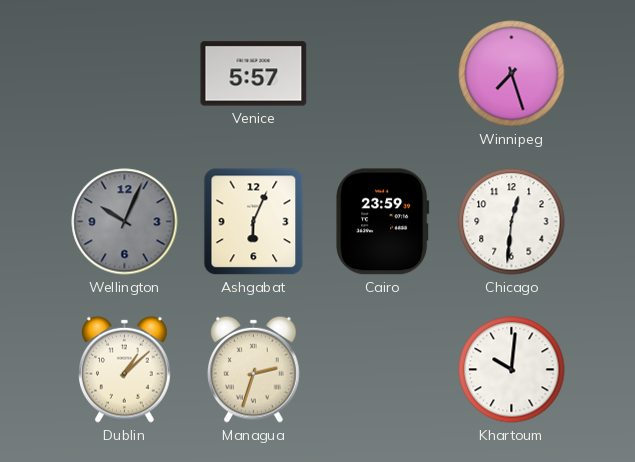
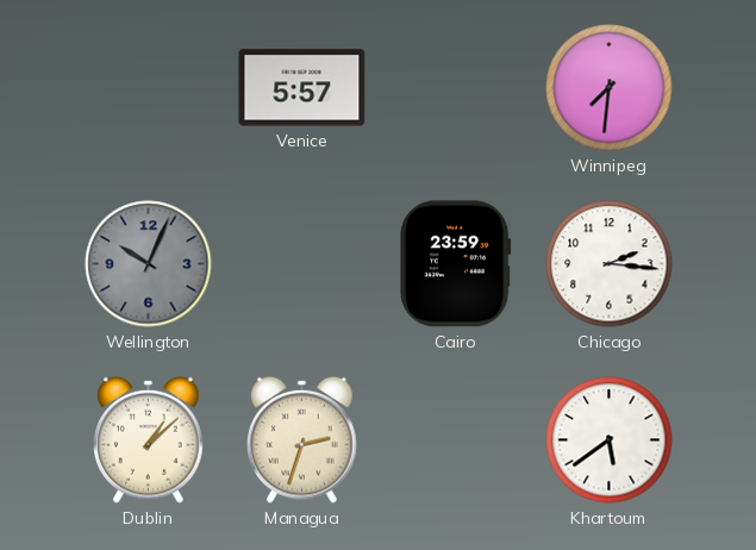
Winnipeg: 7:27 -> 7:31 (610, 88)
Ashgabat: 6:04 -> none (254, 222)
Chicago: 12:31 -> 2:16 (610, 264)
Khartoum: 10:01 -> 5:39 (610, 440)
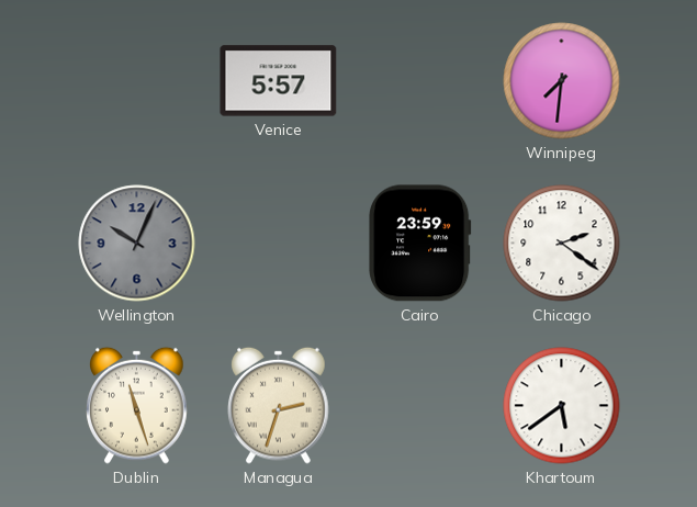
Chicago: 2:16 -> 2:21 (562, 244)
Dublin: 1:08 -> 11:27 (137, 405)
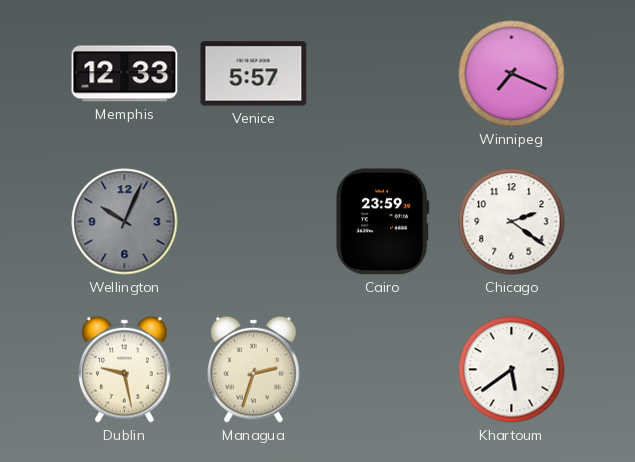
Memphis: none -> 12:33 (125, 74)
Winnipeg: 7:31 -> 7:19 (512, 74)
Dublin: 11:27 -> 9:28 (125, 369)
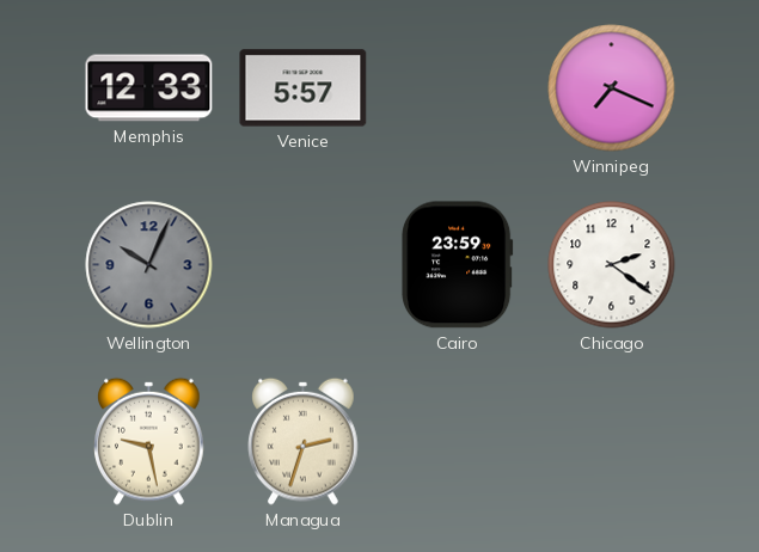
Khartoum: 5:39 -> none (512, 370)
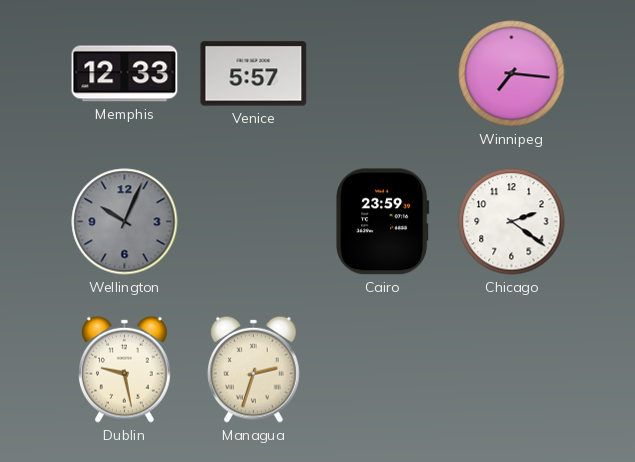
Winnipeg: 7:19 -> 7:16 (512, 74)
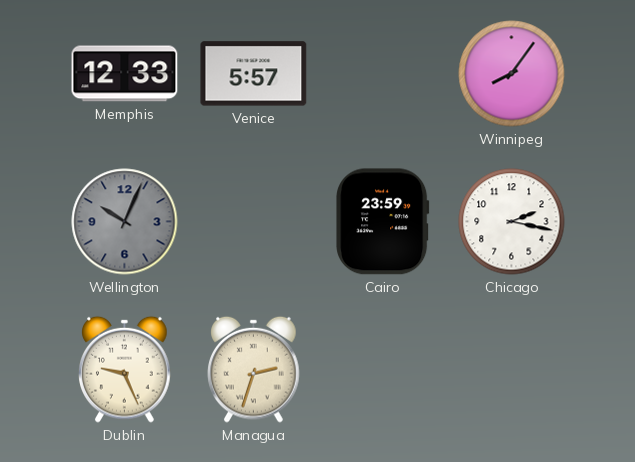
Winnipeg: 7:16 -> 8:06 (512, 74)
Chicago: 2:21 -> 2:17 (512, 222)
Dublin: 9:28 -> 9:26 (125, 369)
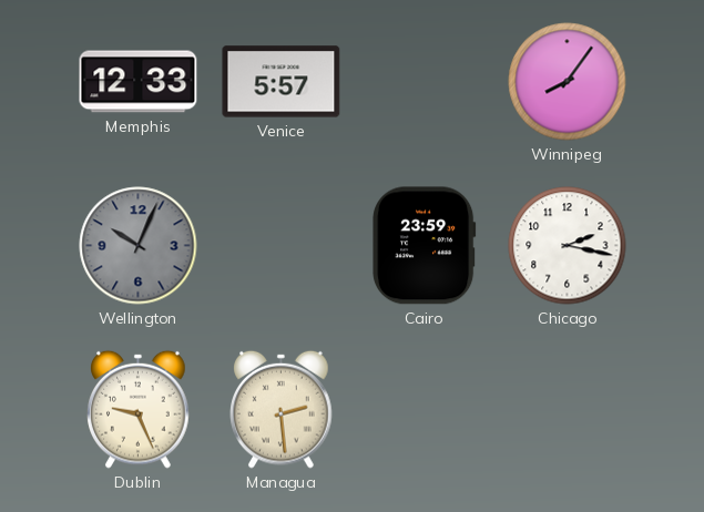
Managua: 2:33 -> 2:29 (282, 409)
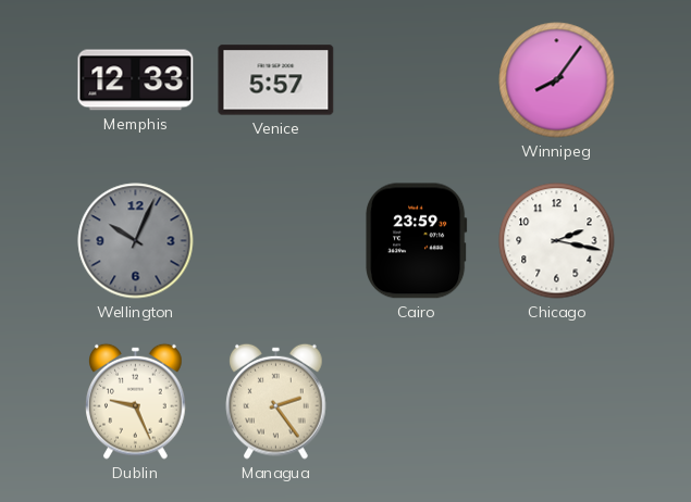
Managua: 2:29 -> 2:24 (276, 401)
